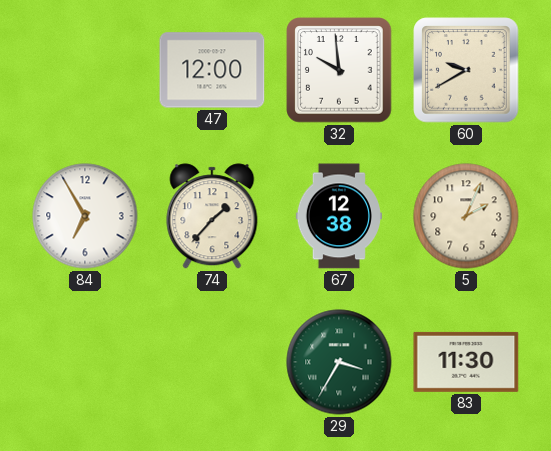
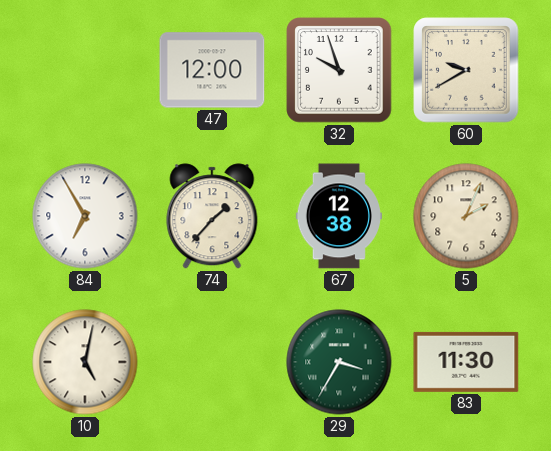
32: 9:59 -> 9:57 (339, 70)
10: none -> 5:02 (85, 362)
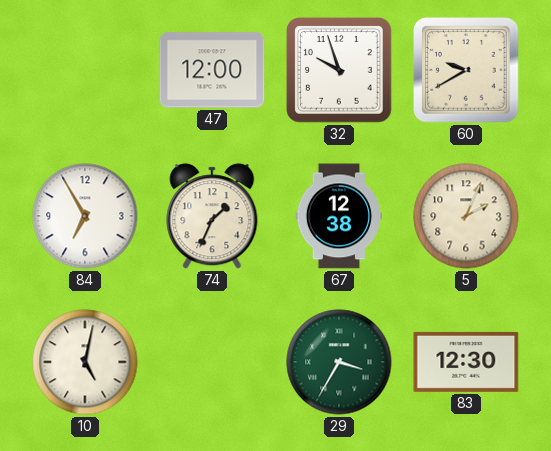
74: 1:37 -> 1:34 (212, 216)
83: 11:30 -> 12:30 (466, 362)
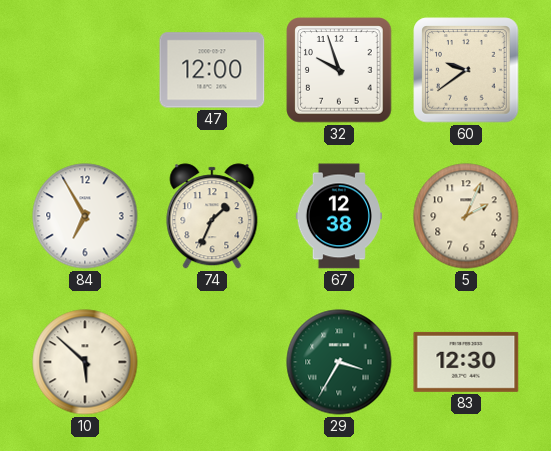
60: 9:40 -> 9:39 (466, 70)
10: 5:02 -> 5:52 (85, 362)
